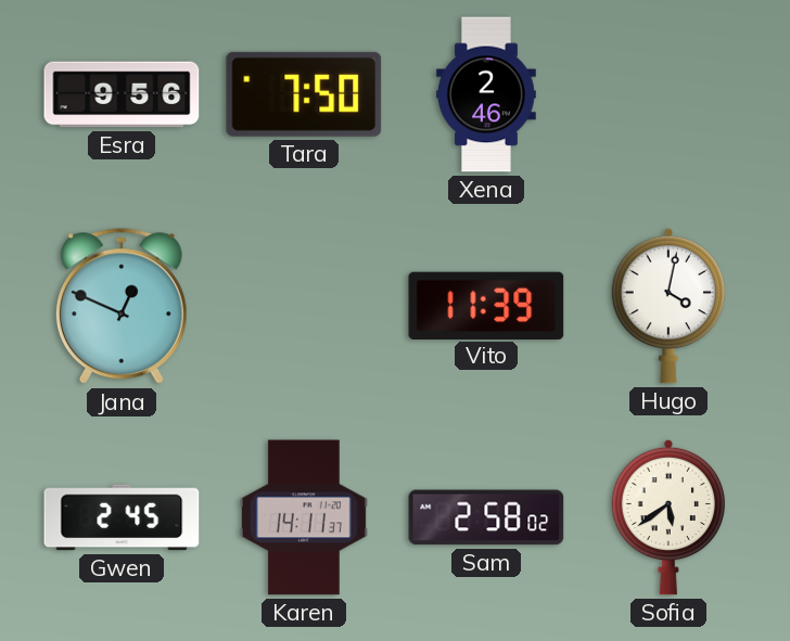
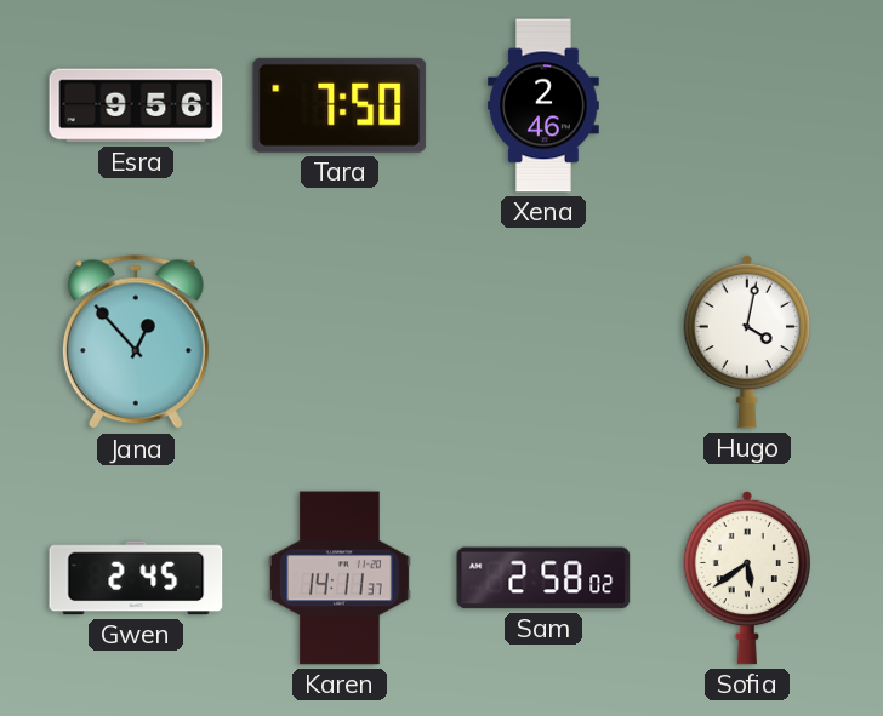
Jana: 12:49 -> 12:53 (136, 343)
Vito: 11:39 -> none (486, 305)
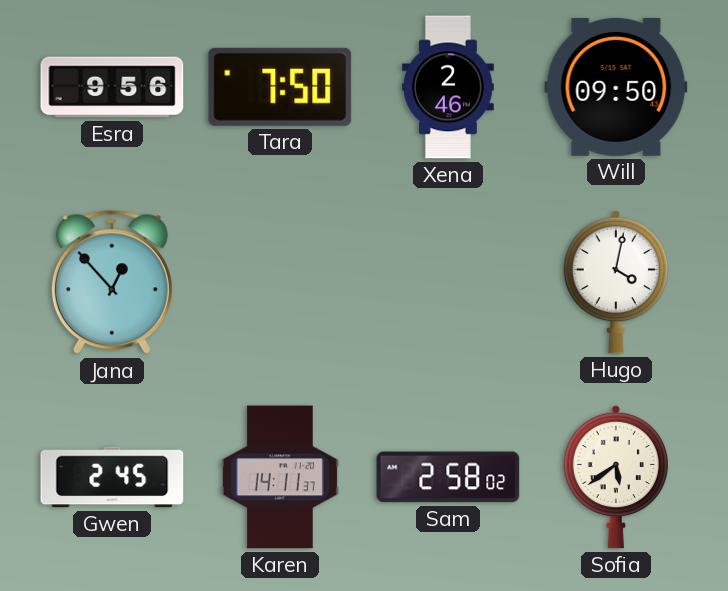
Will: none -> 09:50 (616, 87)
